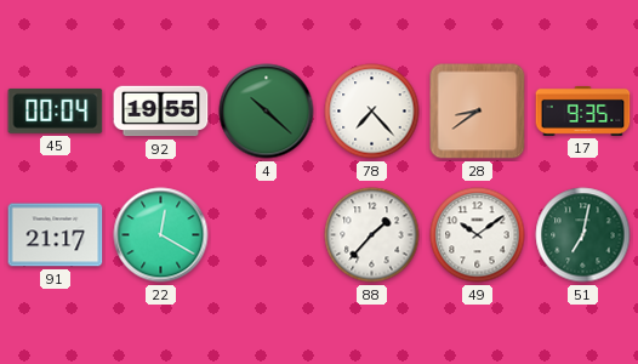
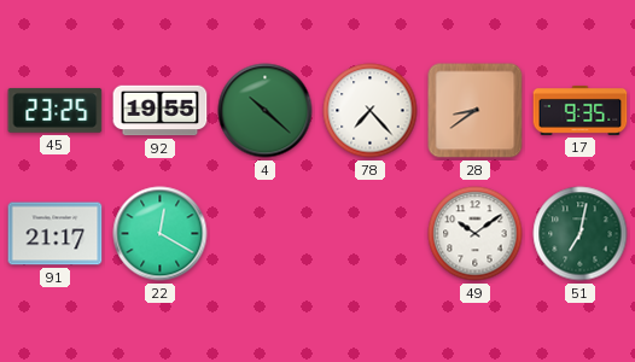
45: 00:04 -> 23:25 (56, 110)
88: 1:37 -> none (372, 235)
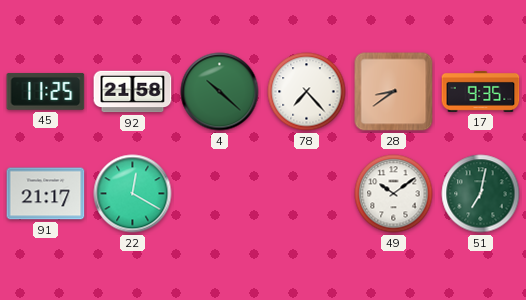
45: 23:25 -> 11:25 (46, 91)
92: 19:55 -> 21:58 (133, 92)
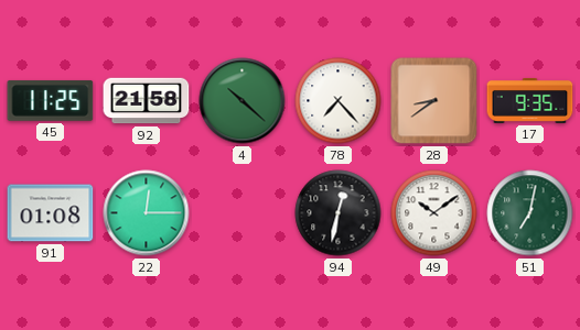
91: 21:17 -> 01:08 (51, 213)
22: 12:20 -> 12:15 (147, 213)
94: none -> 12:32 (339, 213)
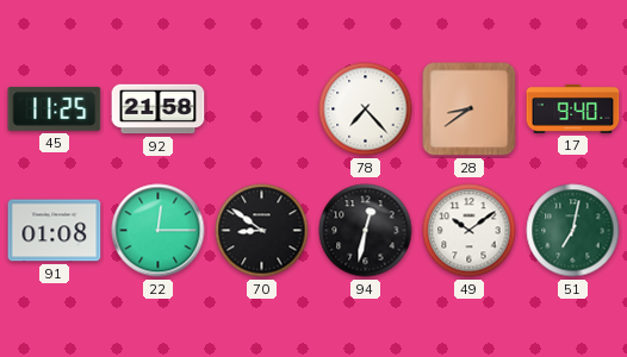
4: 10:22 -> none (243, 101)
17: 9:35 -> 9:40 (573, 108)
70: none -> 8:51 (262, 231)
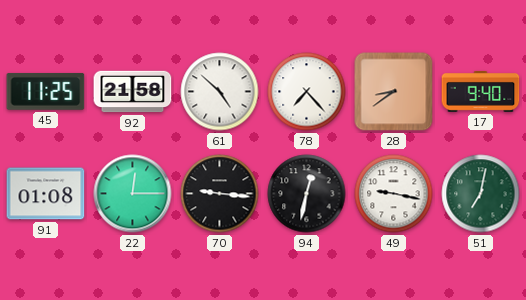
61: none -> 4:52 (220, 92)
70: 8:51 -> 9:16 (220, 194)
49: 10:09 -> 9:17 (394, 194)
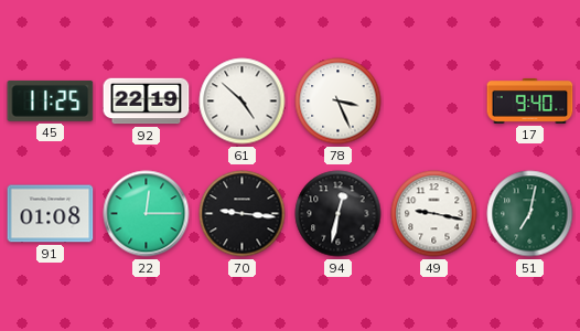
92: 21:58 -> 22:19 (147, 102)
78: 7:23 -> 3:26 (339, 102)
28: 8:39 -> none (394, 92)
